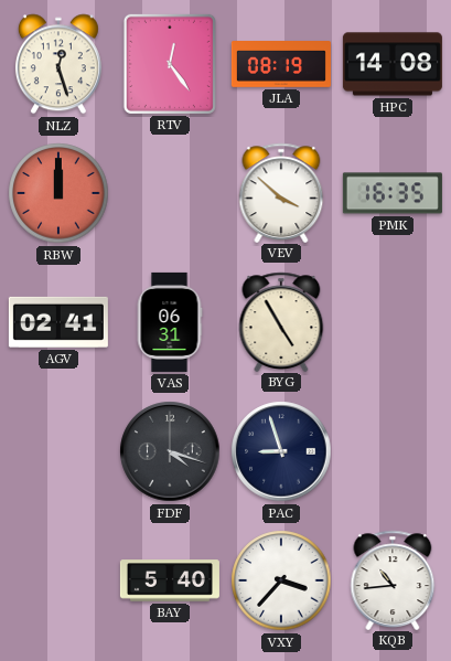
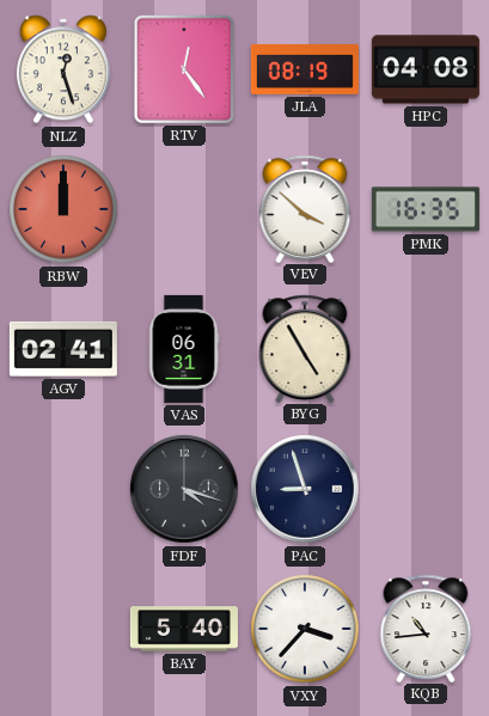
HPC: 14:08 -> 04:08 (426, 69)
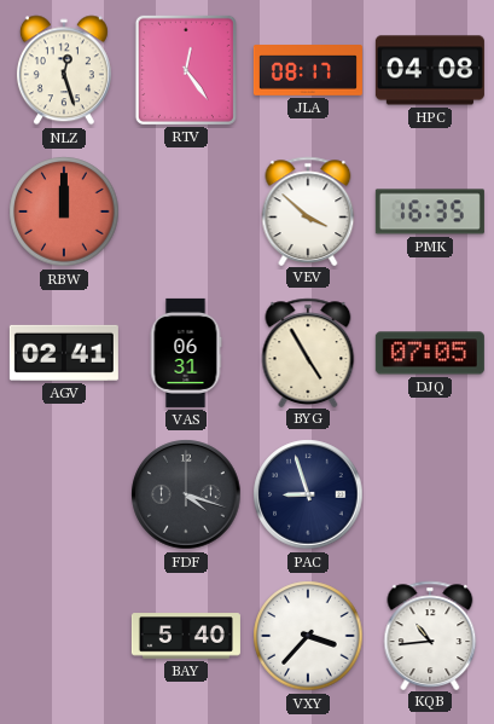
JLA: 08:19 -> 08:17 (308, 71)
DJQ: none -> 07:05 (430, 353)
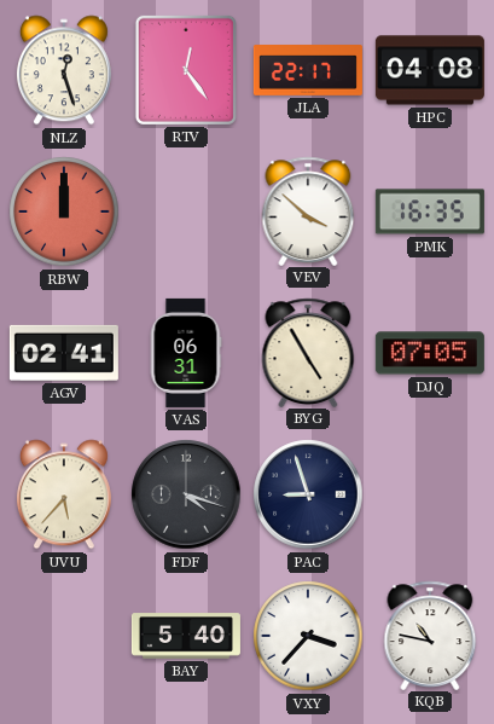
JLA: 08:17 -> 22:17 (308, 71)
UVU: none -> 5:37 (64, 494)
KQB: 10:44 -> 10:47 (430, 635)
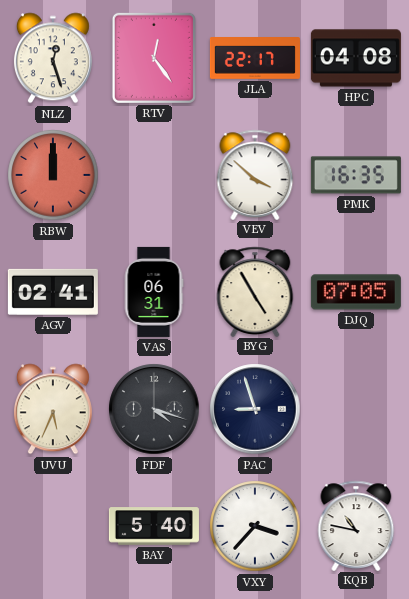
UVU: 5:37 -> 5:34 (53, 409)
